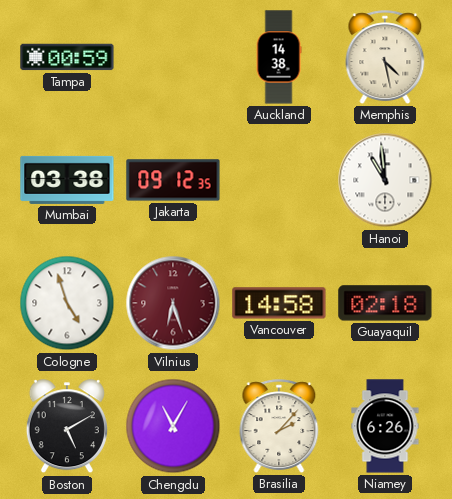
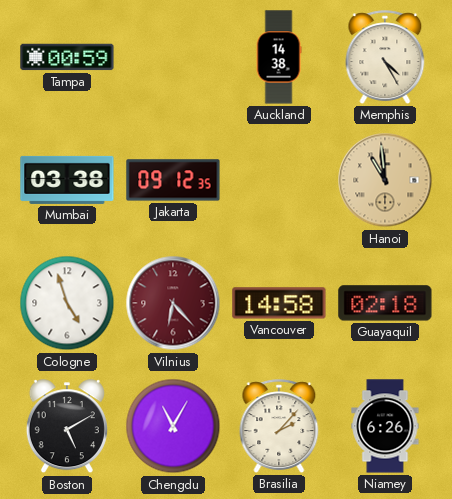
Memphis: 4:28 -> 4:25 (385, 57)
Hanoi dial: white -> champagne (385, 180)
Vilnius: 6:27 -> 6:23 (173, 303)
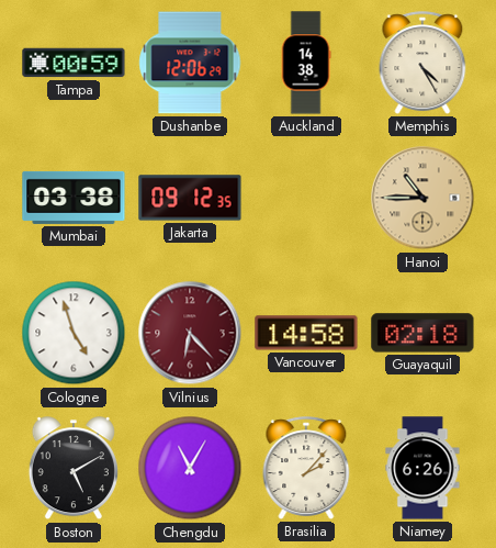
Dushanbe: none -> 12:06 (190, 63)
Hanoi: 10:59 -> 10:45 (422, 198)
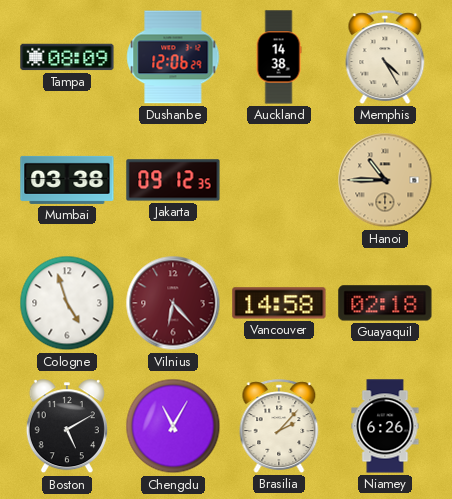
Tampa: 00:59 -> 08:09 (67, 57)
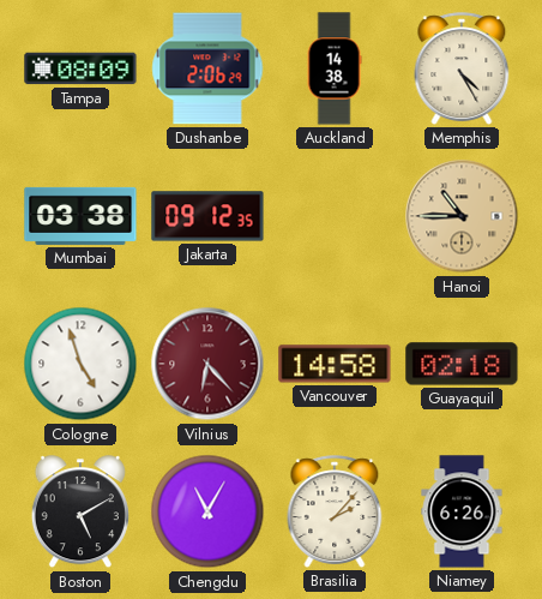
Dushanbe: 12:06 -> 2:06 (207, 68)
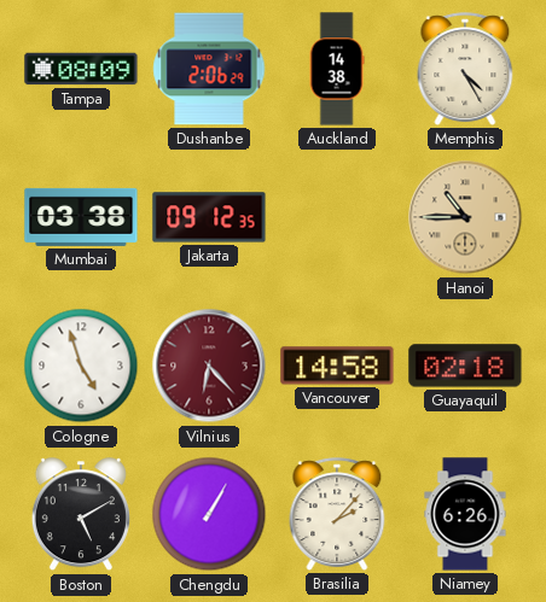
Chengdu: 11:05 -> 1:05 (209, 514)
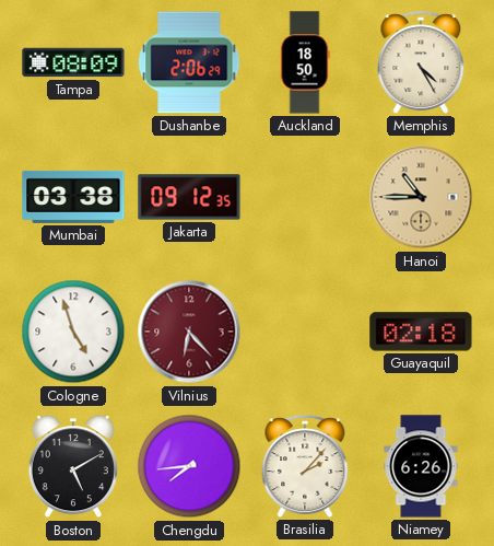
Auckland: 14:38 -> 18:50 (305, 62)
Vancouver: 14:58 -> none (337, 366)
Chengdu: 1:05 -> 7:44 (189, 466)
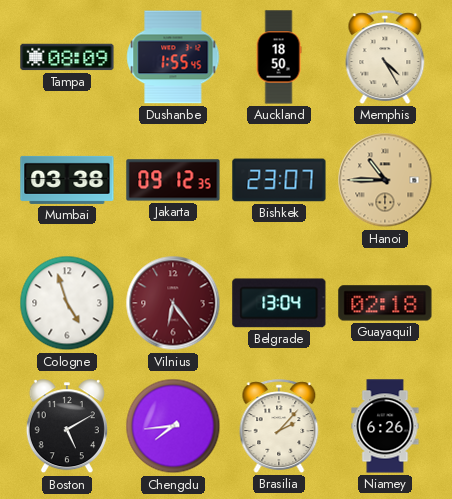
Dushanbe: 2:06 -> 1:55 (173, 57)
Bishkek: none -> 23:07 (279, 180)
Vilnius: 6:23 -> 6:24 (173, 303)
Belgrade: none -> 13:04 (279, 303)
